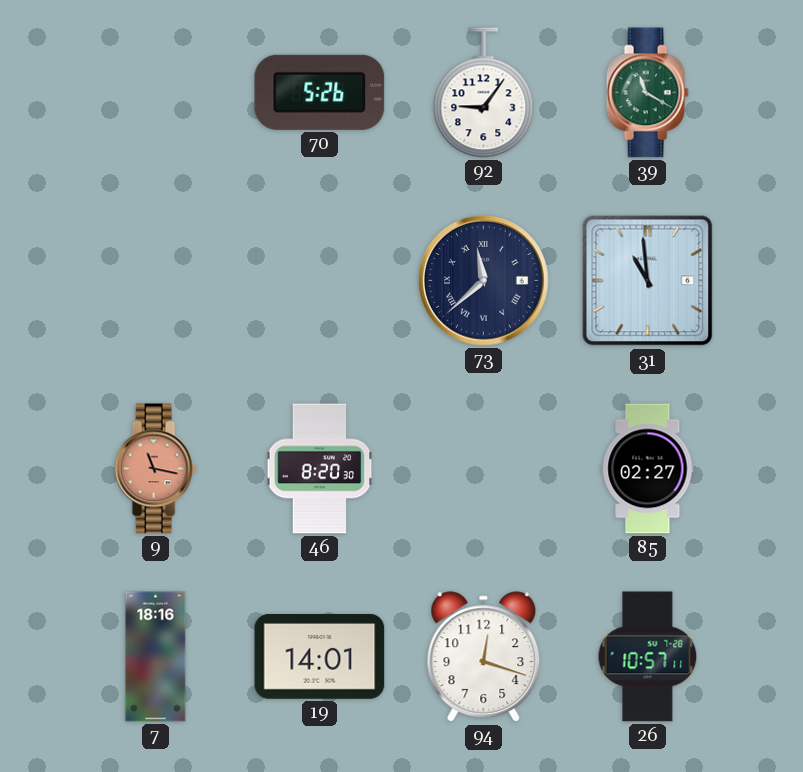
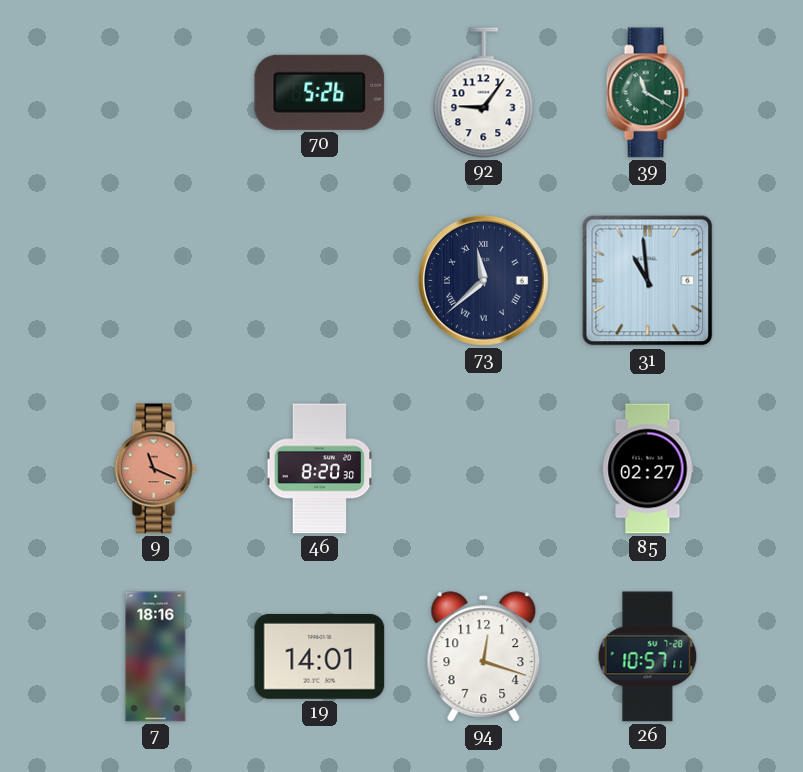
9: 11:17 -> 11:19 (155, 469)
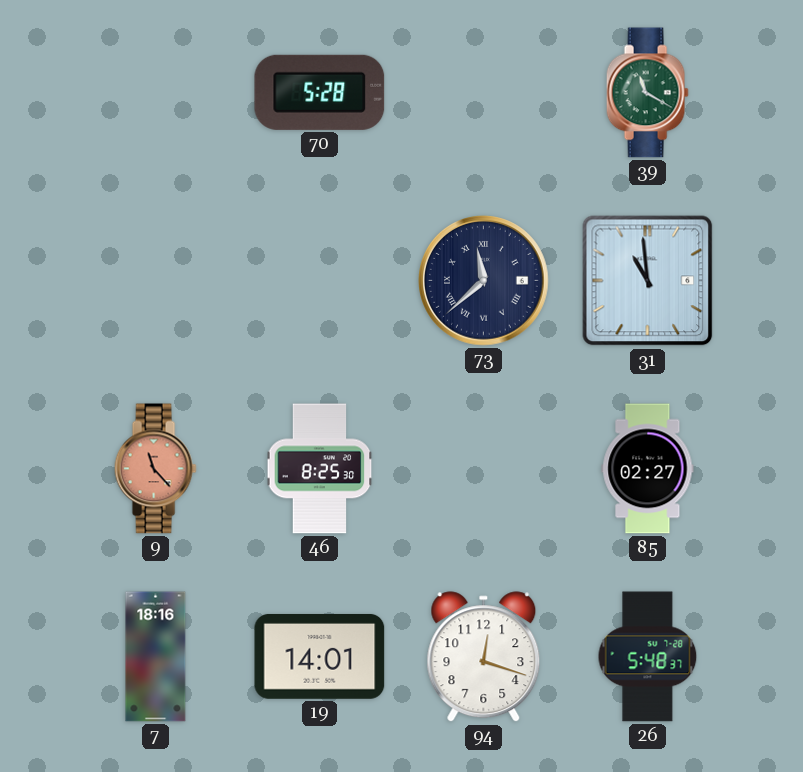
70: 5:26 -> 5:28 (320, 92)
92: 9:06 -> none (484, 93)
9: 11:19 -> 11:23 (155, 469)
46: 8:20 -> 8:25 (320, 469)
26: 10:57 -> 5:48 (648, 657)
